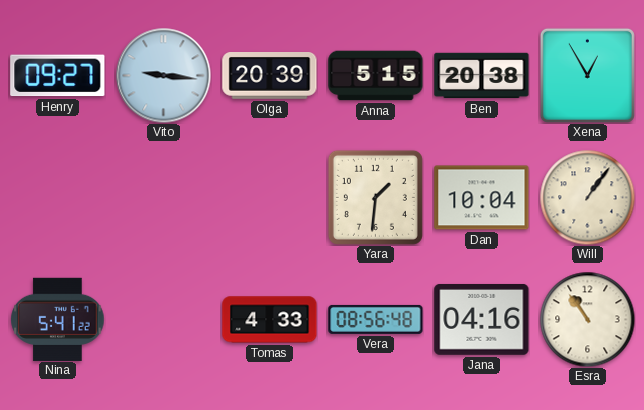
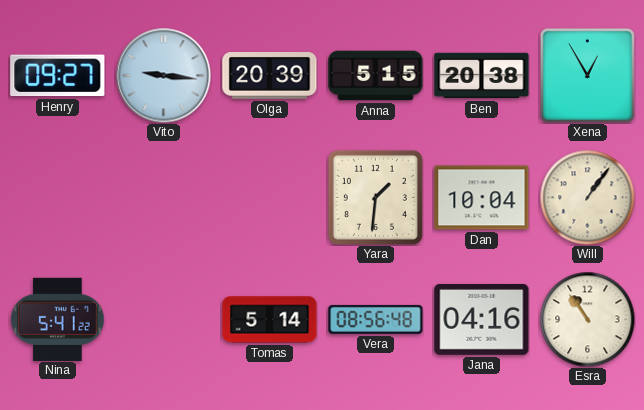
Tomas: 4:33 -> 5:14 (270, 320)
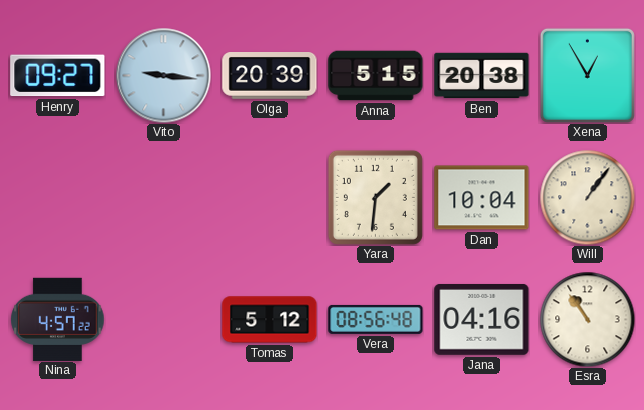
Nina: 5:41 -> 4:57 (58, 319)
Tomas: 5:14 -> 5:12 (270, 320)
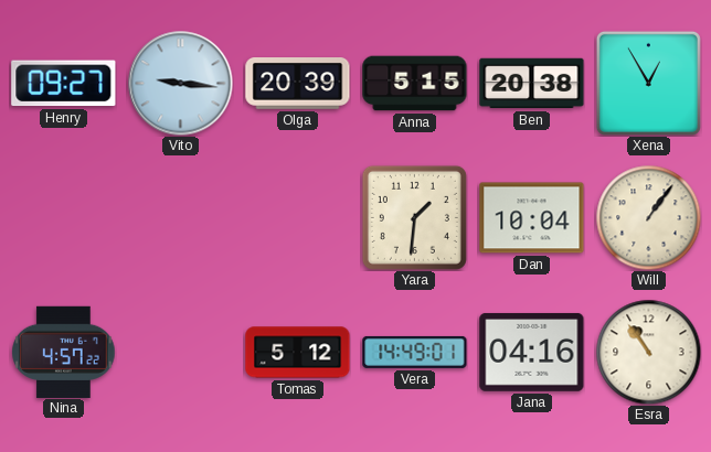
Vera: 08:56 -> 14:49 (415, 352)
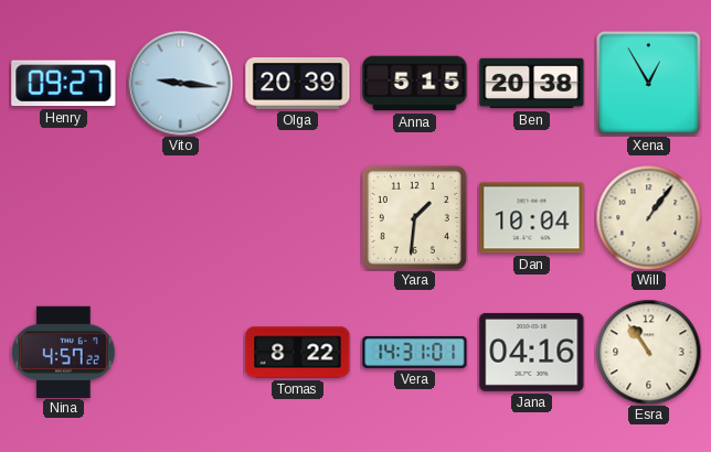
Tomas: 5:12 -> 8:22 (298, 353)
Vera: 14:49 -> 14:31 (415, 352)
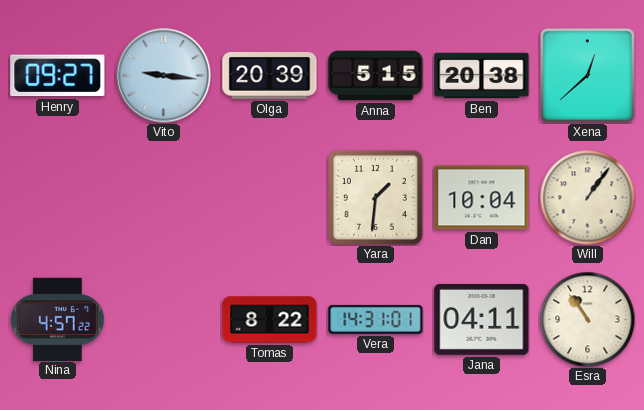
Xena: 12:55 -> 12:38 (587, 75)
Jana: 04:16 -> 04:11 (482, 319)
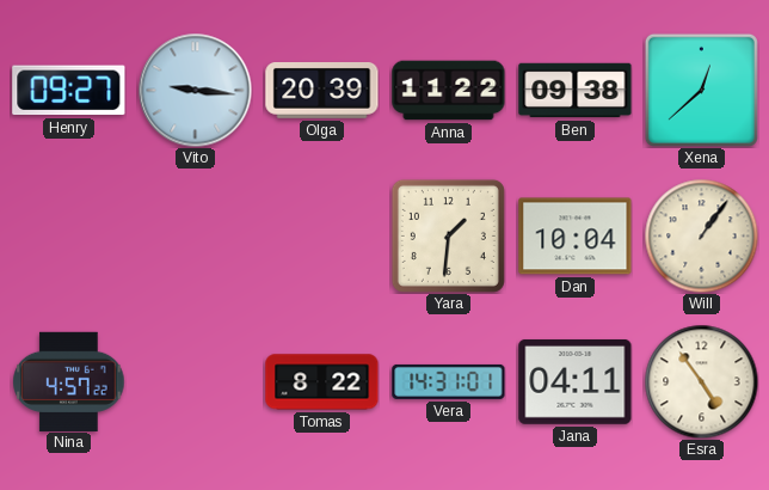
Anna: 5:15 -> 11:22 (449, 91)
Ben: 20:38 -> 09:38 (576, 91)
Esra: 10:54 -> 4:54 (701, 381)
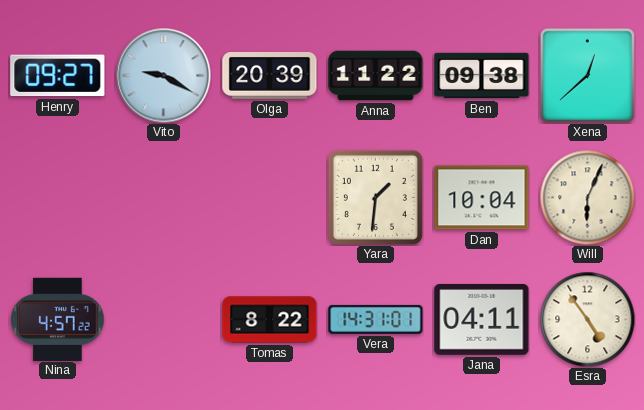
Vito: 9:16 -> 9:20 (163, 75)
Will: 1:06 -> 6:04 (587, 197)
